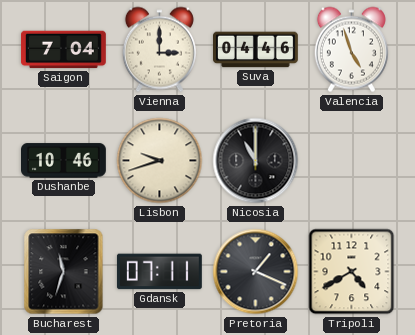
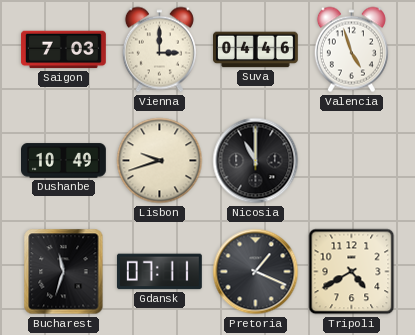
Saigon: 7:04 -> 7:03 (64, 50)
Dushanbe: 10:46 -> 10:49 (64, 161)
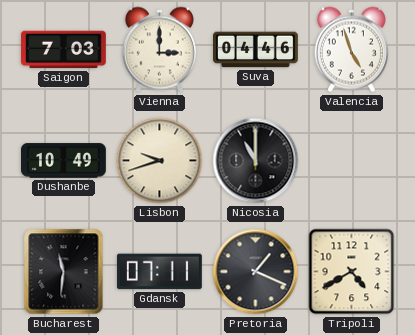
Bucharest: 11:33 -> 11:31 (64, 272)
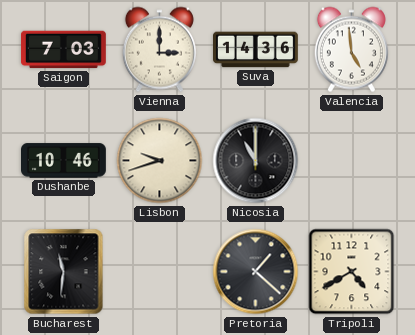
Suva: 04:46 -> 14:36 (256, 50)
Valencia: 4:57 -> 4:59 (351, 50)
Dushanbe: 10:49 -> 10:46 (64, 161)
Gdansk: 07:11 -> none (159, 272)
Pretoria: 1:19 -> 1:22 (256, 272)
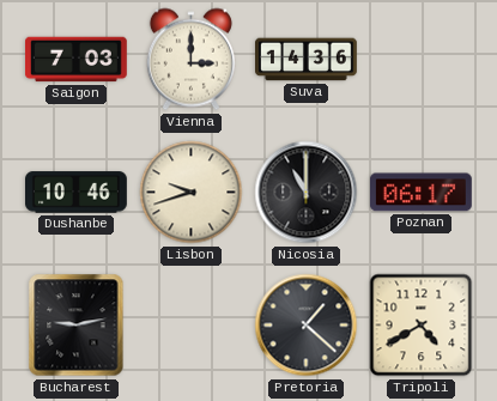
Valencia: 4:59 -> none (351, 50)
Poznan: none -> 06:17 (420, 193)
Bucharest: 11:31 -> 9:13 (77, 326)
